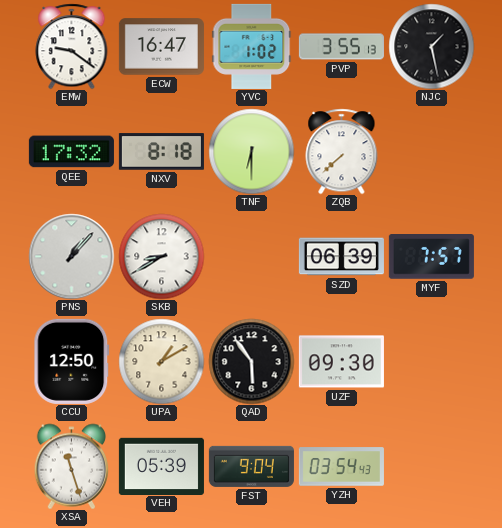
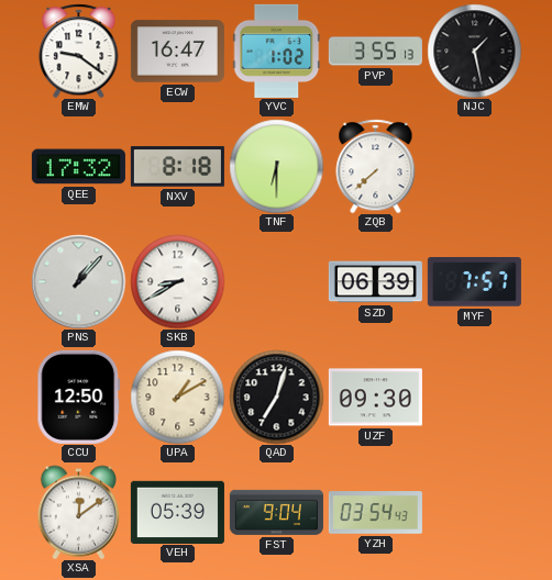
QAD: 5:54 -> 7:03 (276, 397)
XSA: 11:27 -> 12:09 (79, 512)
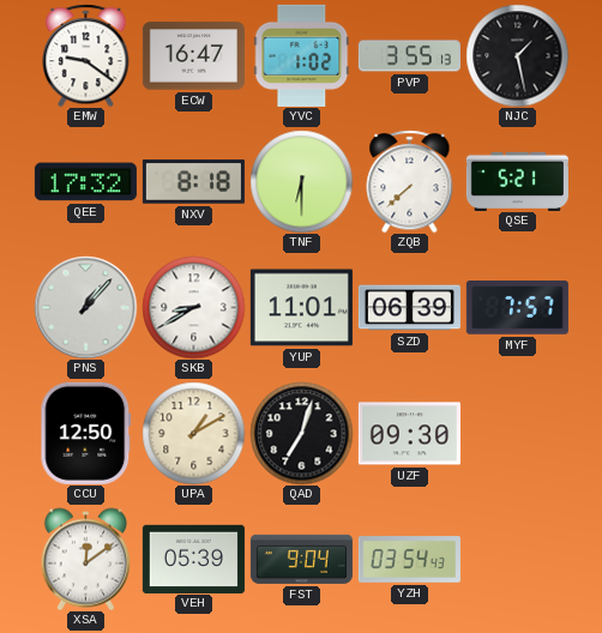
QSE: none -> 5:21 (517, 181)
YUP: none -> 11:01 (301, 308)
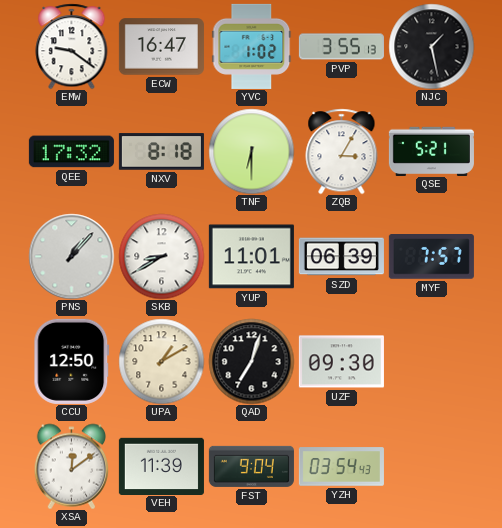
ZQB: 7:38 -> 3:05 (342, 151)
VEH: 05:39 -> 11:39 (161, 466)
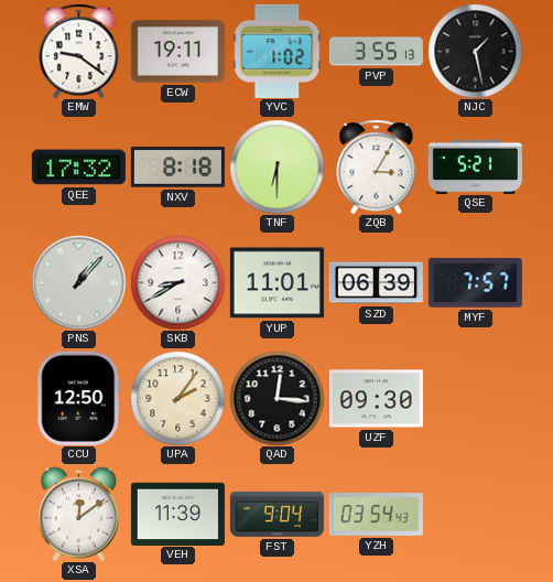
ECW: 16:47 -> 19:11 (177, 52)
UPA: 1:10 -> 2:06 (177, 398)
QAD: 7:03 -> 12:16 (276, 398)
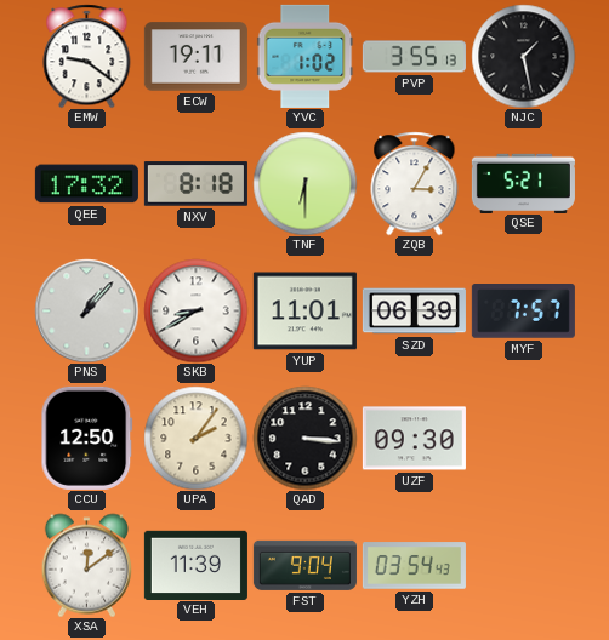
QAD: 12:16 -> 3:16 (304, 438)
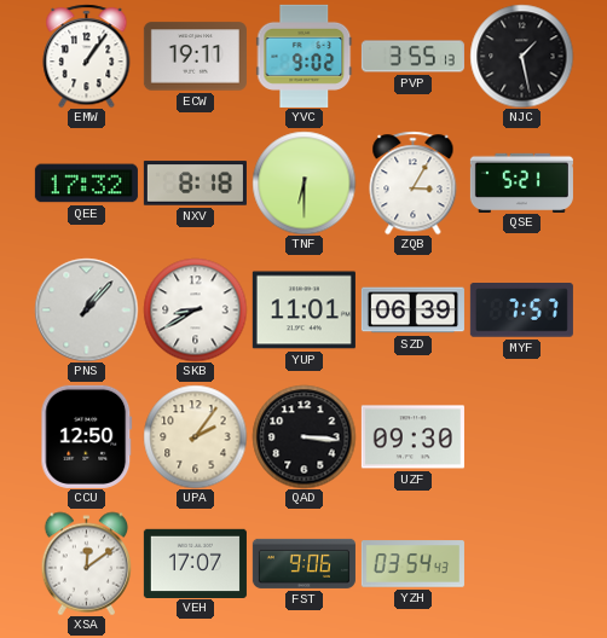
EMW: 9:21 -> 1:06 (87, 56)
YVC: 1:02 -> 9:02 (305, 56)
VEH: 11:39 -> 17:07 (195, 563)
FST: 9:04 -> 9:06 (303, 563)
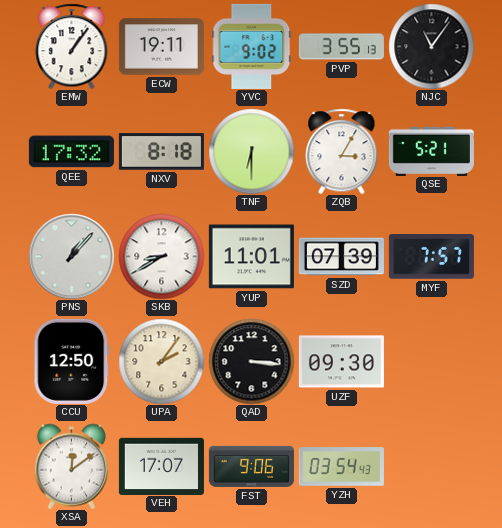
NJC: 1:28 -> 11:06 (431, 46)
SZD: 06:39 -> 07:39 (341, 257)
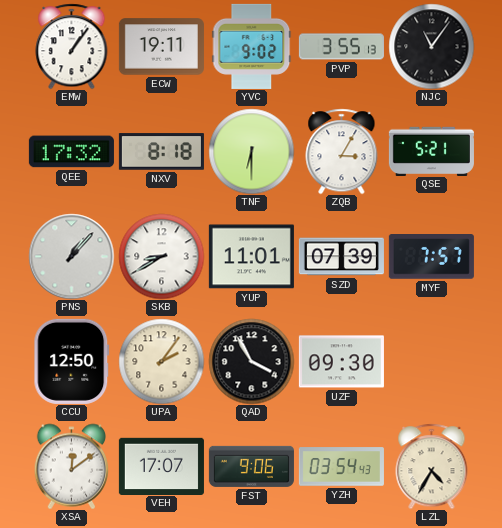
QAD: 3:16 -> 3:55 (251, 361)
LZL: none -> 4:35 (432, 466)
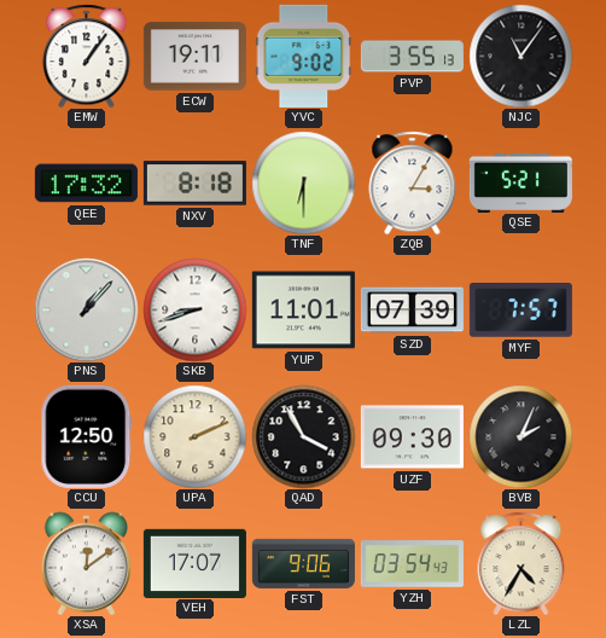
SKB: 8:40 -> 8:42 (194, 309)
UPA: 2:06 -> 2:11 (194, 436)
BVB: none -> 2:04 (520, 436)
